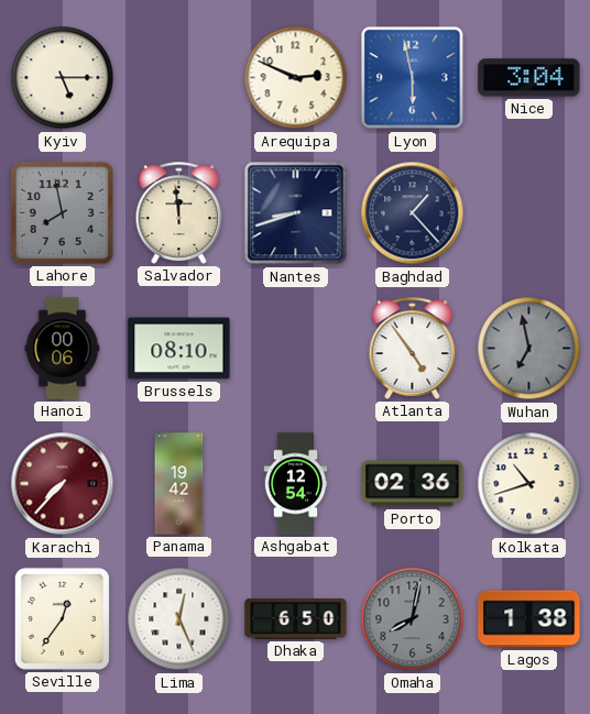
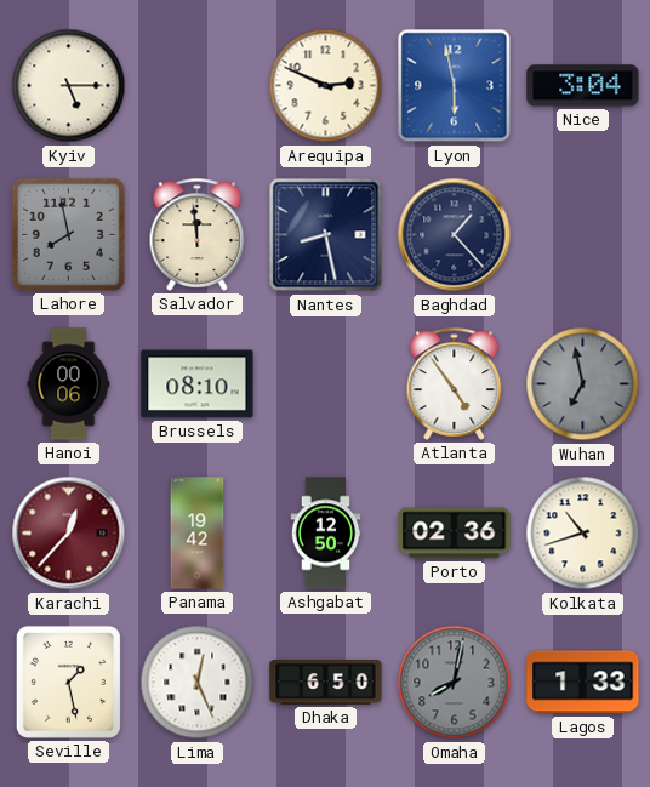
Nantes: 8:42 -> 8:28 (326, 235)
Karachi: 7:37 -> 12:37 (69, 534)
Ashgabat: 12:54 -> 12:50 (326, 534)
Seville: 12:36 -> 1:28 (68, 682)
Lagos: 1:38 -> 1:33 (583, 683)
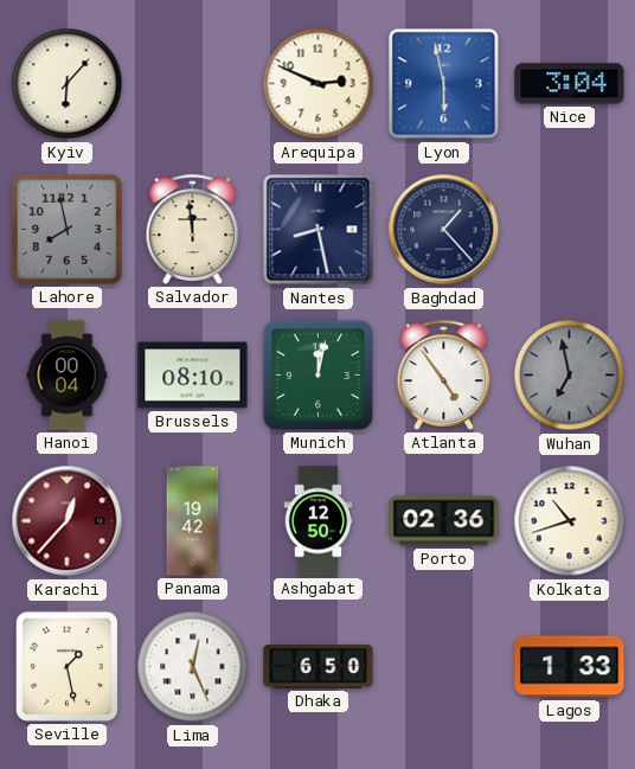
Kyiv: 5:15 -> 6:07 (68, 84)
Hanoi: 00:06 -> 00:04 (68, 376)
Munich: none -> 12:02 (317, 374)
Omaha: 8:02 -> none (455, 683)
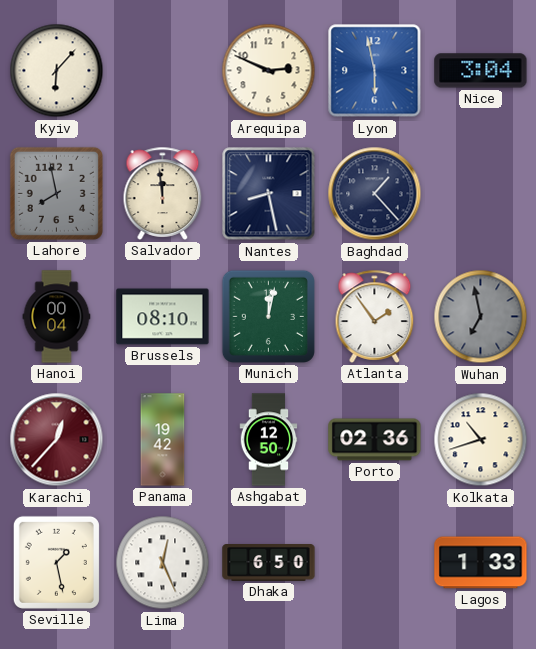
Atlanta: 4:54 -> 1:54 (375, 316)
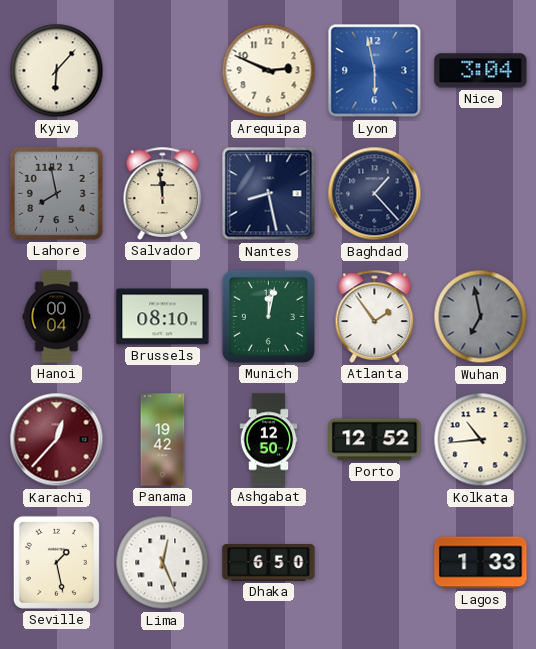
Porto: 02:36 -> 12:52 (375, 440)
Kolkata: 10:42 -> 10:44 (481, 440)
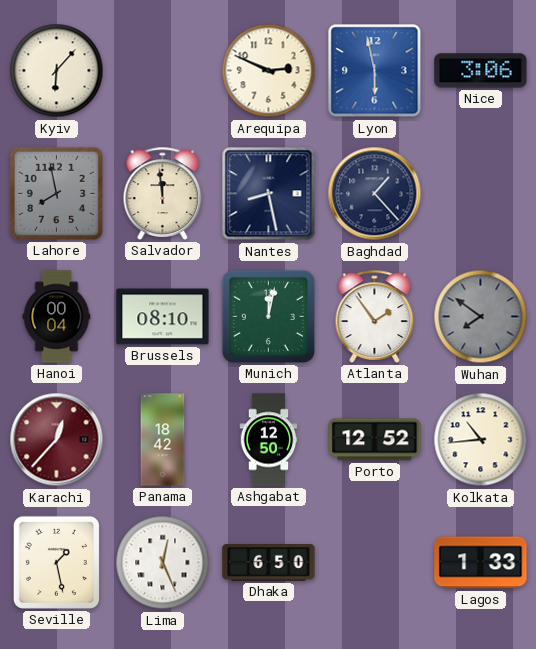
Nice: 3:04 -> 3:06 (481, 71)
Wuhan: 6:58 -> 7:51 (481, 317)
Panama: 19:42 -> 18:42 (163, 440)
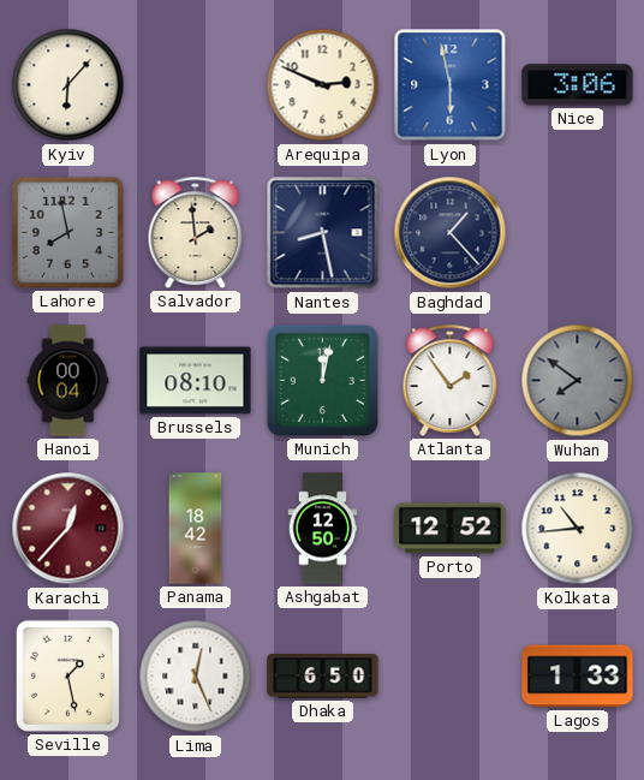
Salvador: 11:59 -> 1:59 (196, 232)
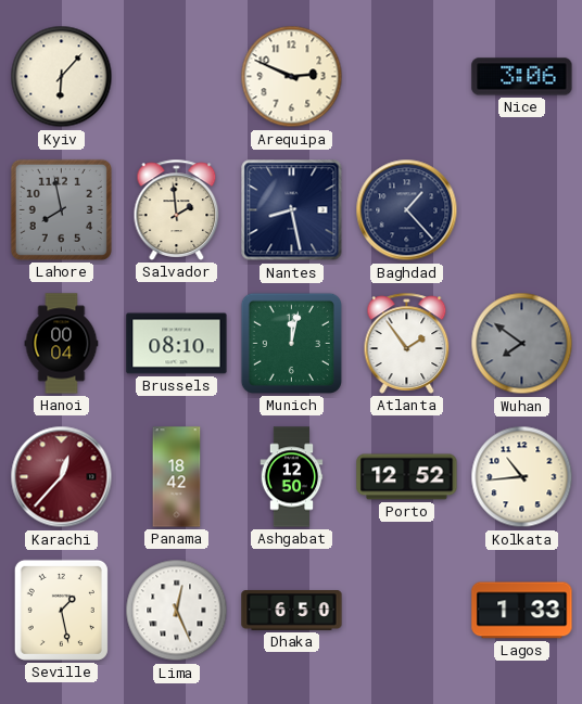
Lyon: 5:58 -> none (451, 85)
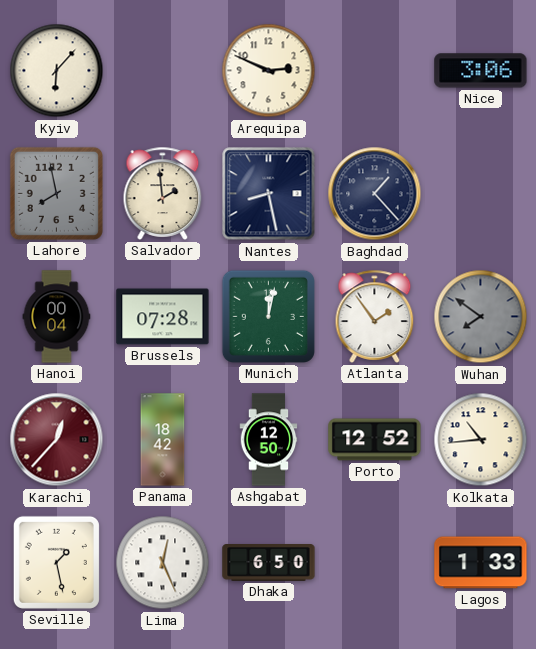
Brussels: 08:10 -> 07:28 (163, 317)
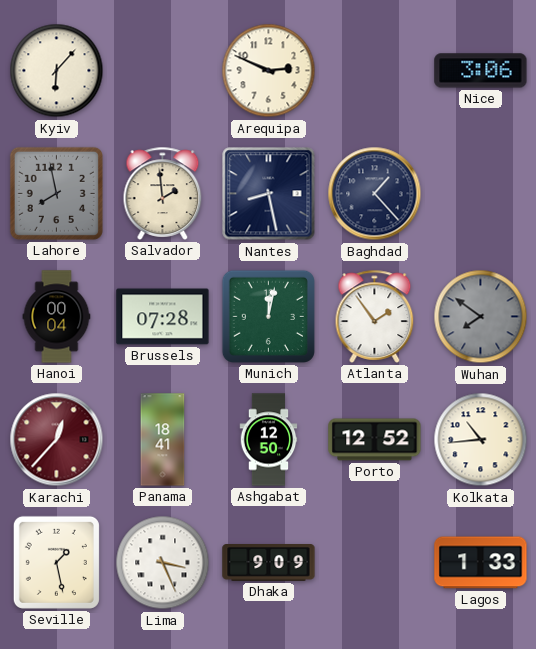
Panama: 18:42 -> 18:41 (163, 440)
Lima: 12:26 -> 3:26 (163, 563)
Dhaka: 6:50 -> 9:09 (269, 563)
